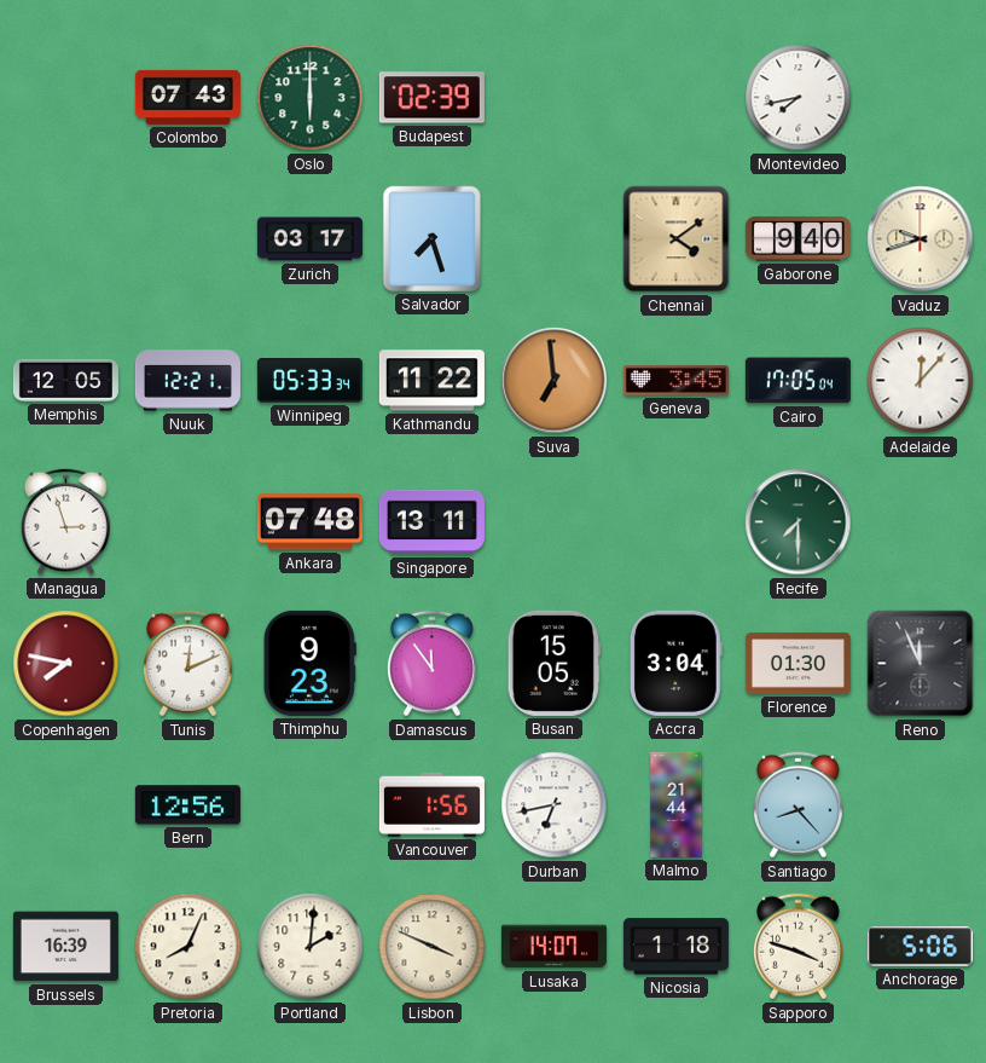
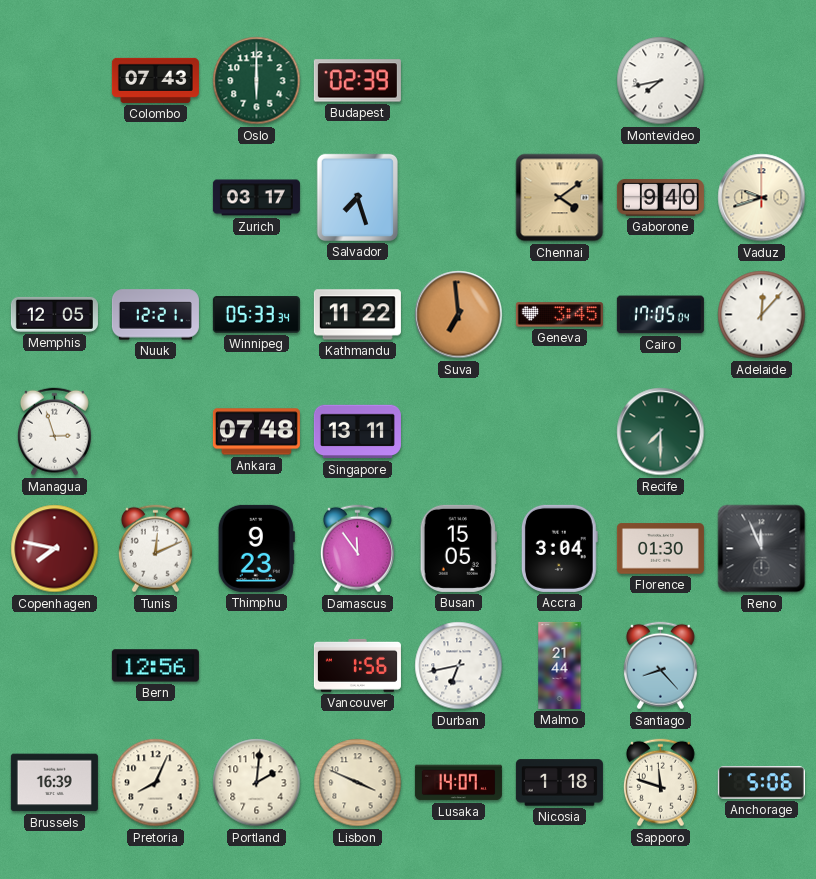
Sapporo: 3:48 -> 11:48 (660, 783)
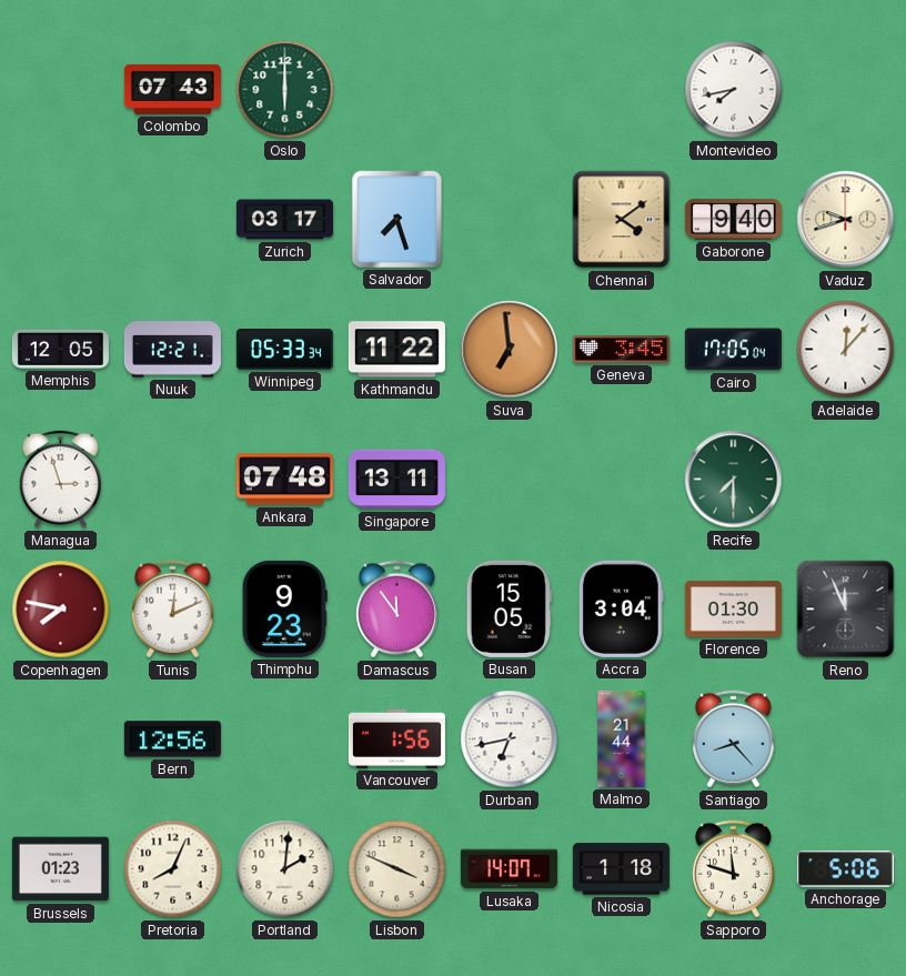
Budapest: 02:39 -> none (357, 81)
Brussels: 16:39 -> 01:23 (60, 869)
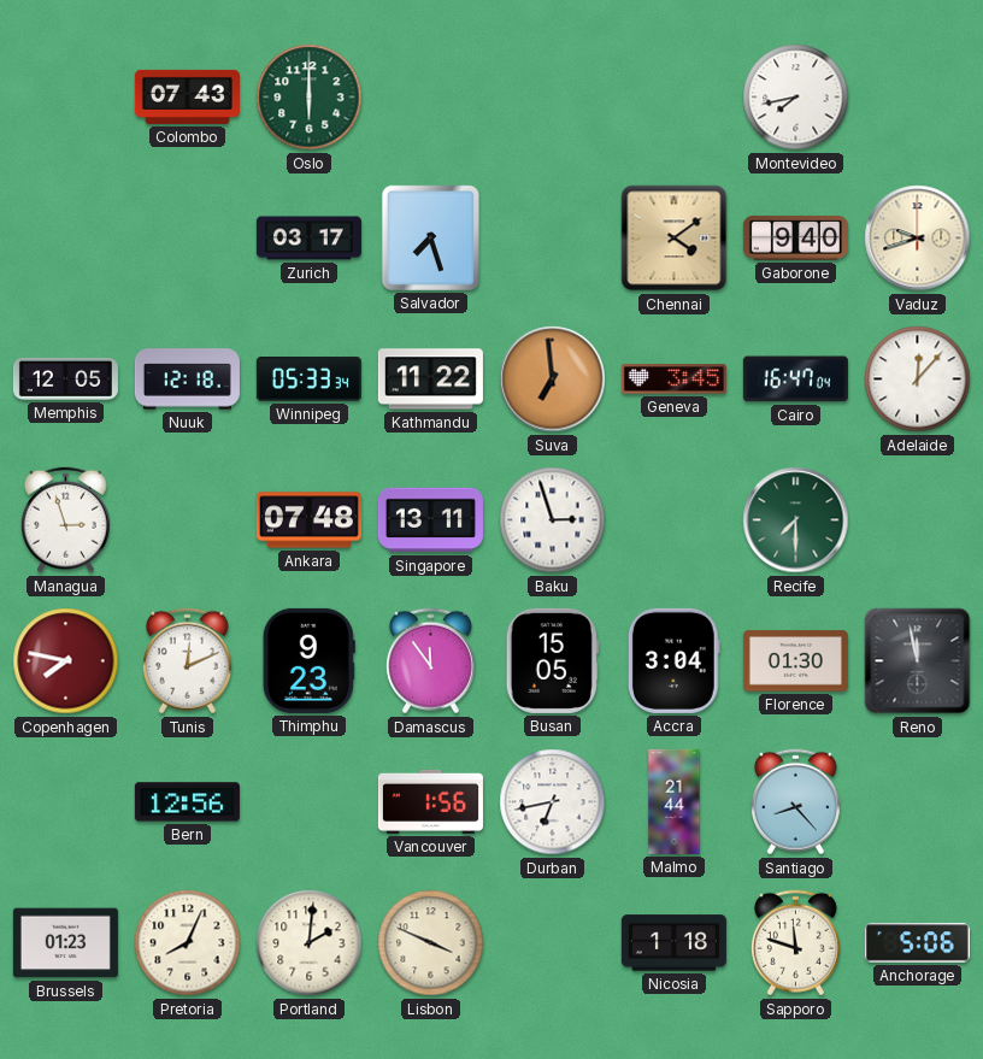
Nuuk: 12:21 -> 12:18 (187, 380)
Cairo: 17:05 -> 16:47 (795, 380)
Baku: none -> 2:57 (553, 520)
Reno: 11:56 -> 11:58 (918, 661)
Lusaka: 14:07 -> none (509, 869)
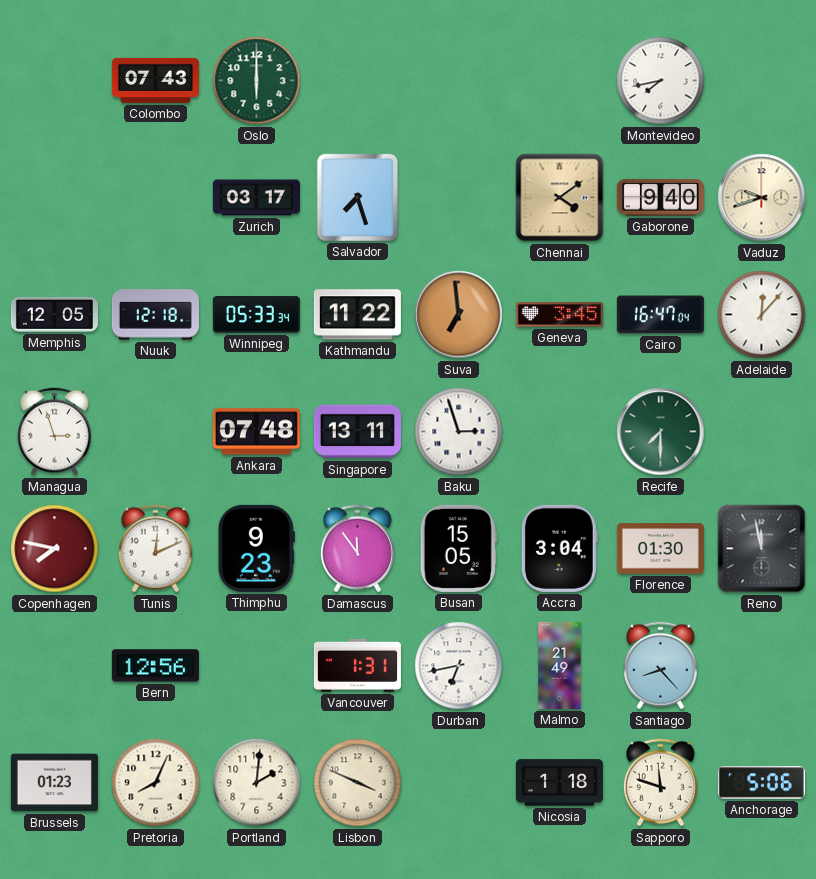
Vancouver: 1:56 -> 1:31 (357, 665)
Malmo: 21:44 -> 21:49 (560, 665)
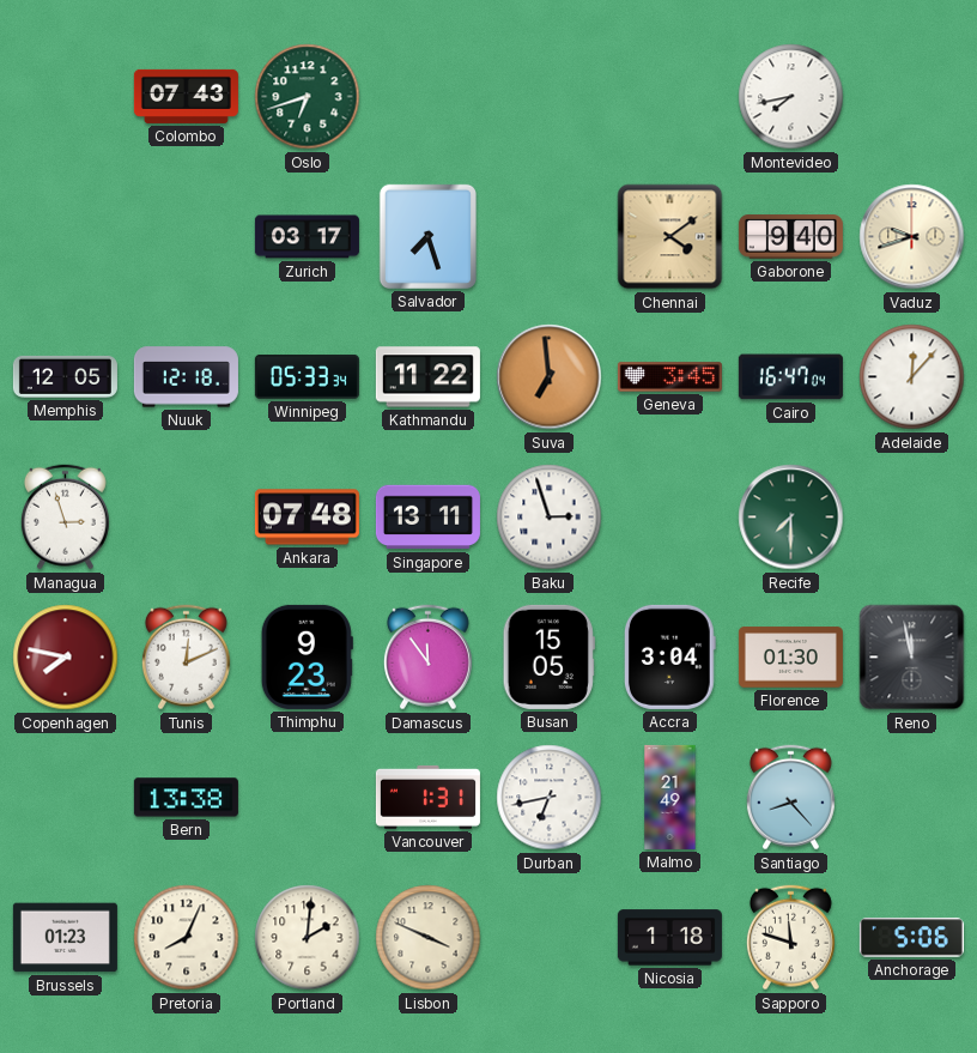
Oslo: 6:00 -> 6:42 (308, 97)
Bern: 12:56 -> 13:38 (186, 798)
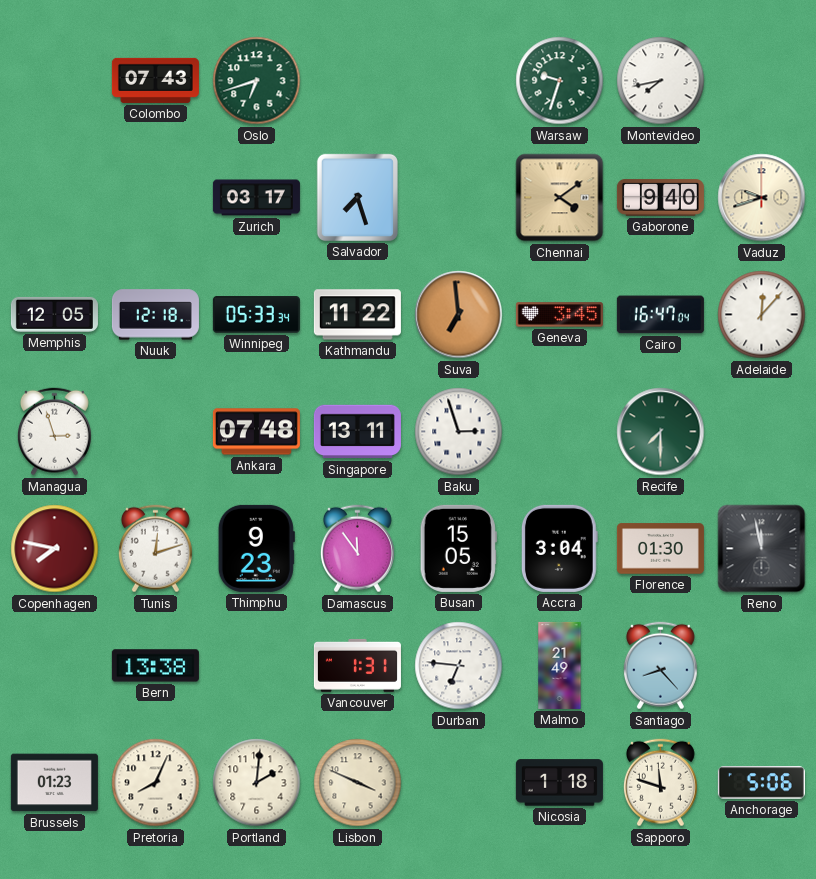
Warsaw: none -> 9:33 (560, 81)
Tunis: 12:11 -> 12:12 (155, 549)
Durban: 6:43 -> 6:46 (459, 666)
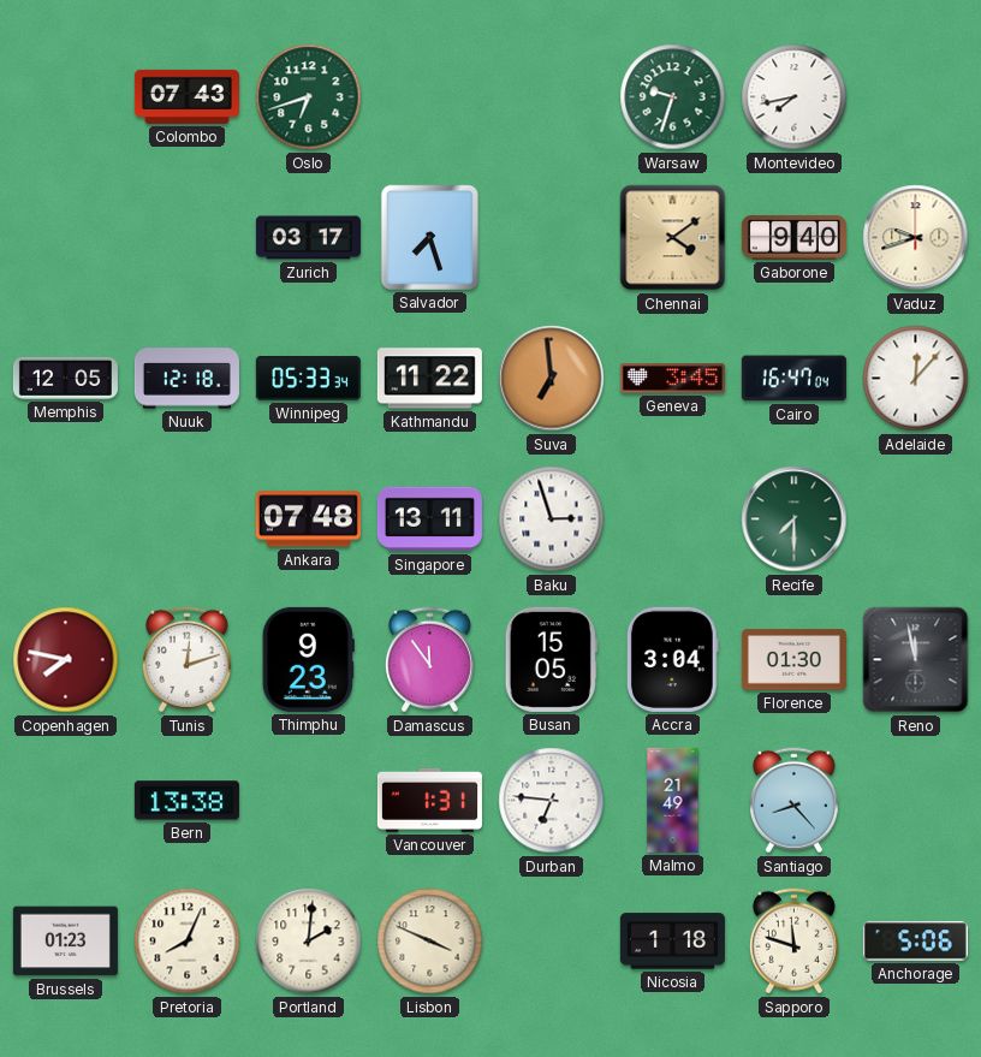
Managua: 2:57 -> none (54, 432)
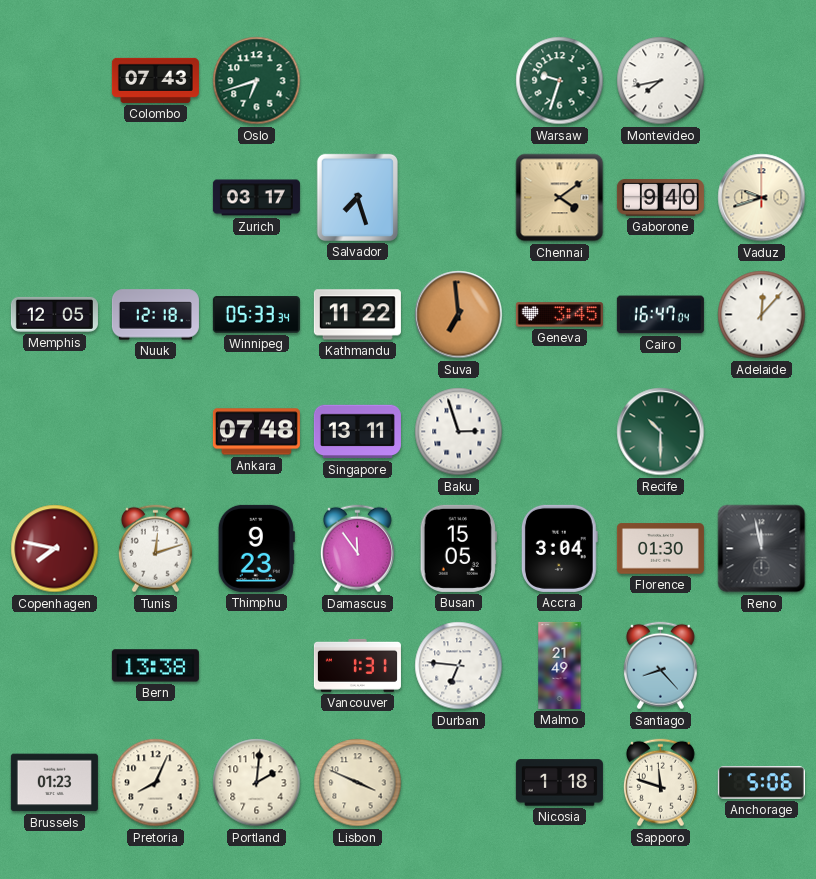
Recife: 7:30 -> 10:30 (661, 432)
